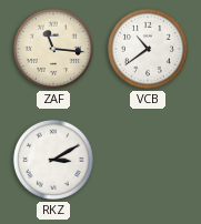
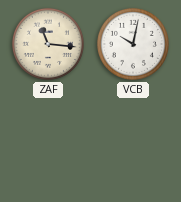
VCB: 10:39 -> 10:02 (133, 44)
RKZ: 3:10 -> none (53, 160)
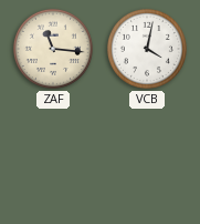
VCB: 10:02 -> 4:02 (147, 49)
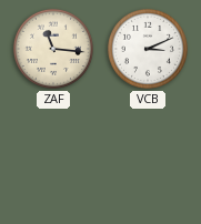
VCB: 4:02 -> 3:11 (148, 49)
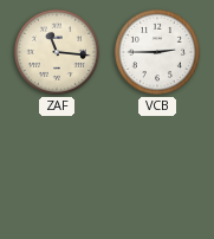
VCB: 3:11 -> 2:45 (157, 52)
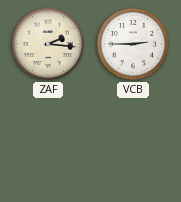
ZAF: 11:16 -> 2:16 (48, 44)
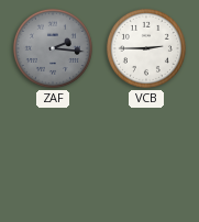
ZAF dial: cream -> grey (53, 48)
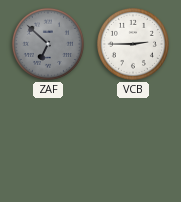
ZAF: 2:16 -> 6:52 (48, 44)
